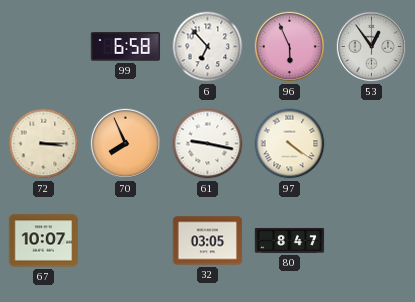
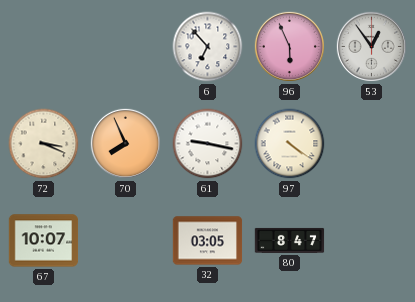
99: 6:58 -> none (126, 47)
72: 3:15 -> 3:19 (44, 144)
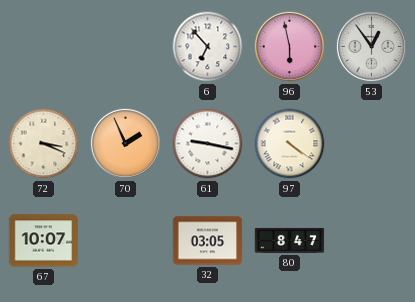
96: 5:56 -> 5:58 (289, 46)
70: 7:56 -> 1:56 (125, 143)
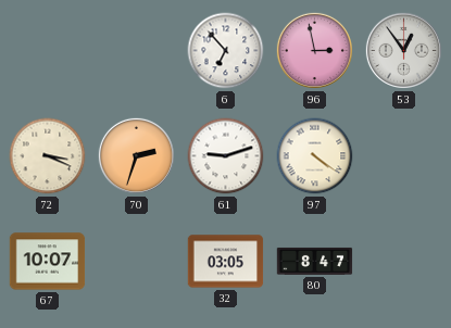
96: 5:58 -> 2:58 (314, 50)
70: 1:56 -> 2:33 (136, 155)
61: 9:17 -> 9:12 (226, 156)
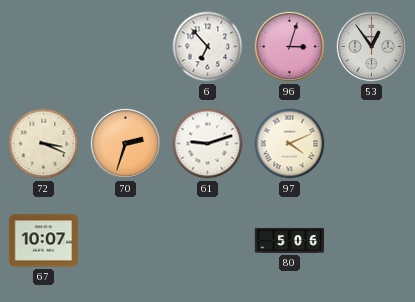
96: 2:58 -> 3:03 (289, 46)
97: 4:21 -> 4:11 (290, 144)
32: 03:05 -> none (226, 262)
80: 8:47 -> 5:06 (290, 240)
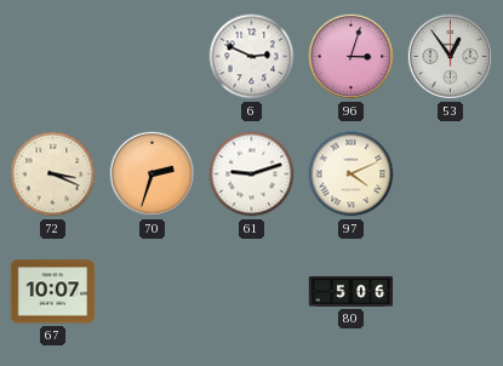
6: 6:53 -> 2:49 (252, 57)
